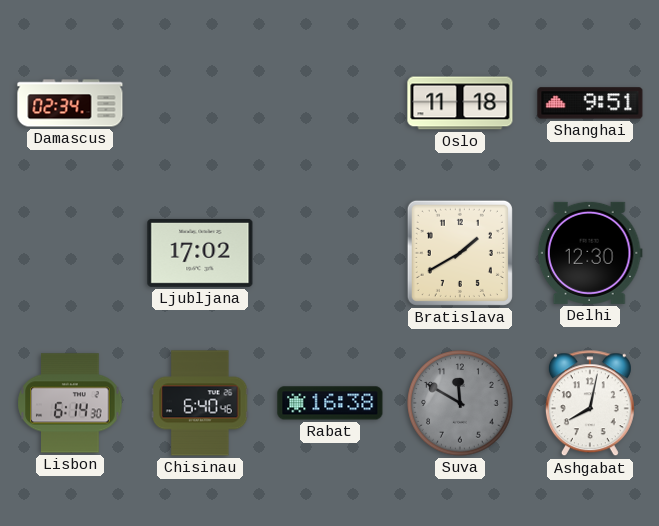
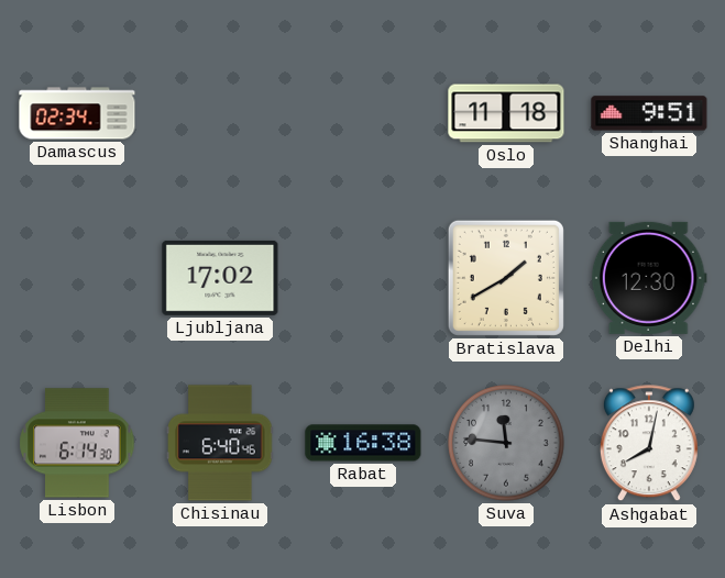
Suva: 11:50 -> 11:46 (506, 443)
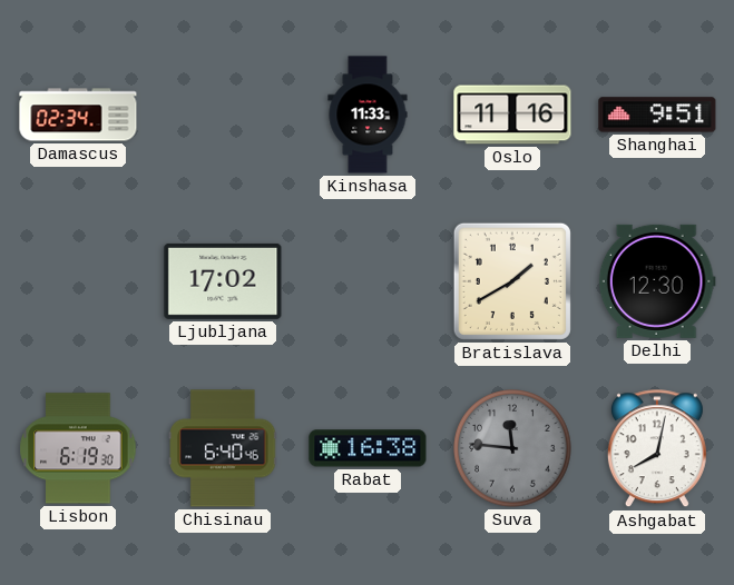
Kinshasa: none -> 11:33 (368, 115)
Oslo: 11:18 -> 11:16 (512, 115)
Lisbon: 6:14 -> 6:19 (78, 448)
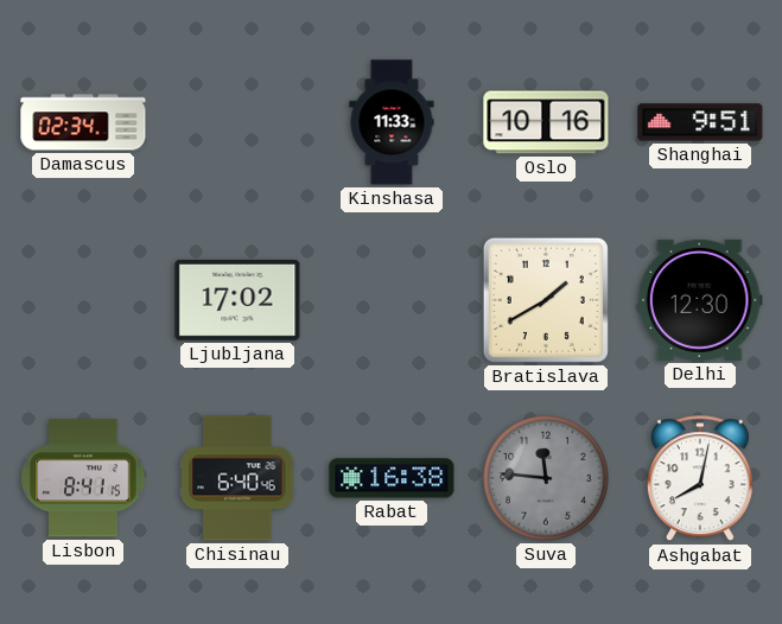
Oslo: 11:16 -> 10:16 (546, 122)
Lisbon: 6:19 -> 8:41 (83, 478)
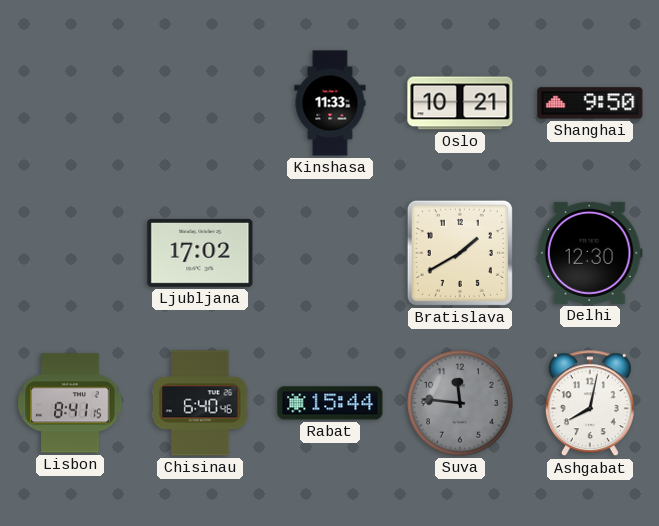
Damascus: 02:34 -> none (83, 122)
Oslo: 10:16 -> 10:21 (460, 103)
Shanghai: 9:51 -> 9:50 (590, 103)
Rabat: 16:38 -> 15:44 (330, 403)
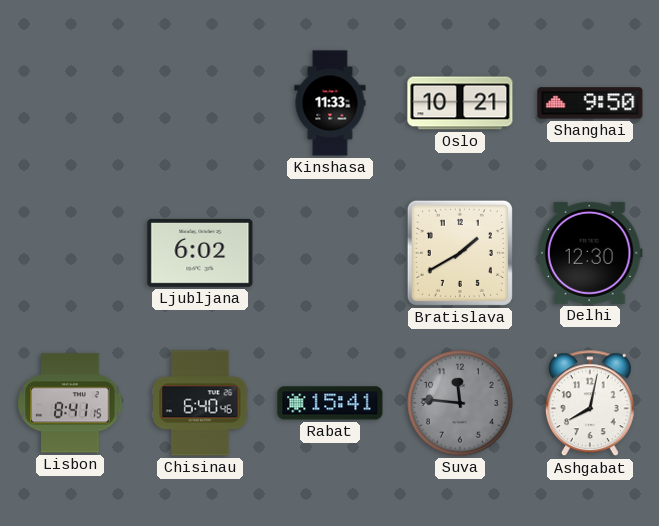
Ljubljana: 17:02 -> 6:02 (200, 253)
Rabat: 15:44 -> 15:41 (330, 403)
